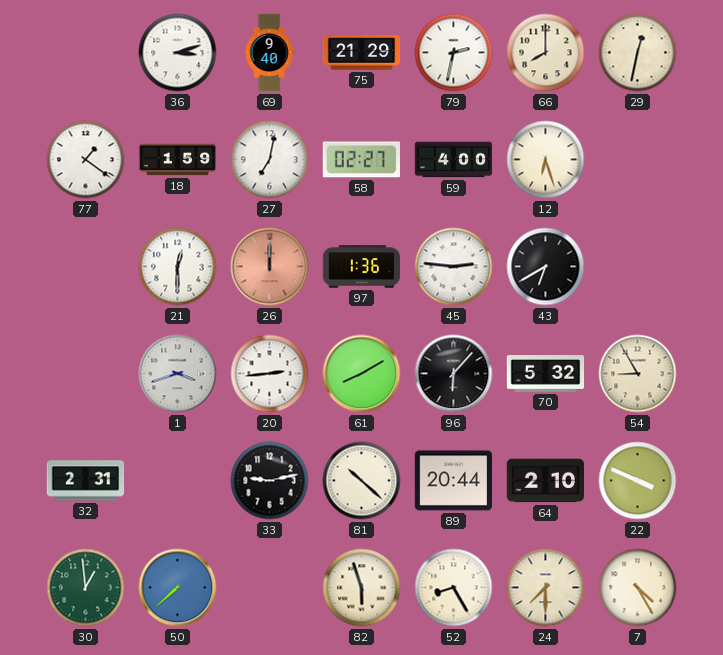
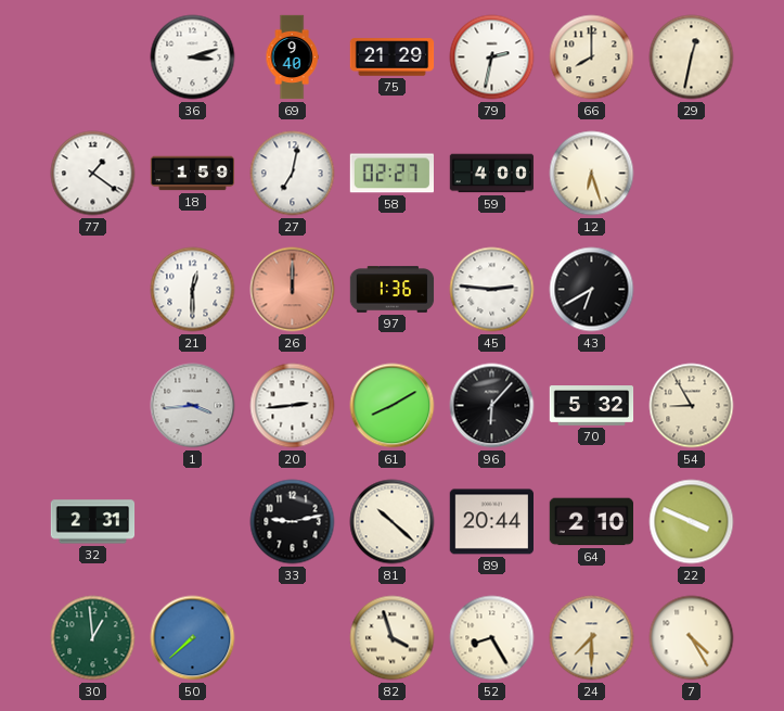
1: 3:42 -> 3:44 (193, 406)
82: 5:57 -> 3:57 (393, 638)
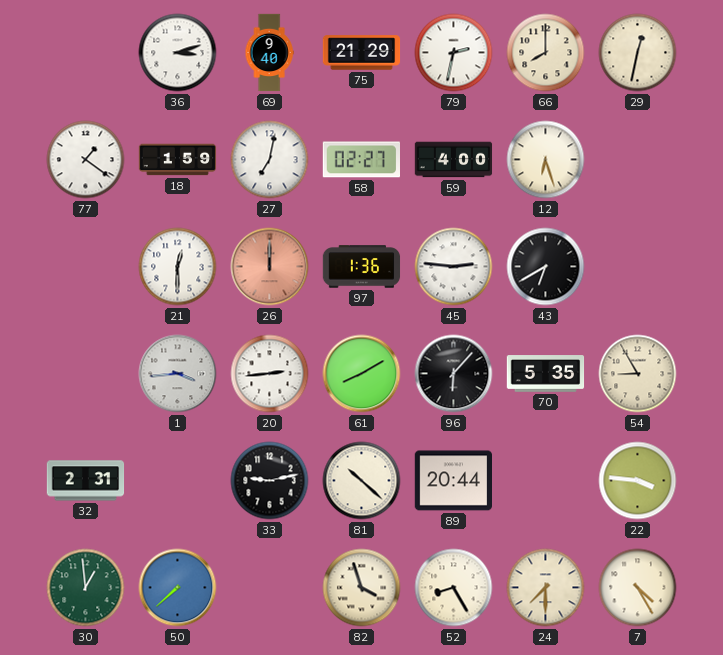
70: 5:32 -> 5:35 (546, 374)
64: 2:10 -> none (591, 522)
22: 3:49 -> 3:46 (638, 481)
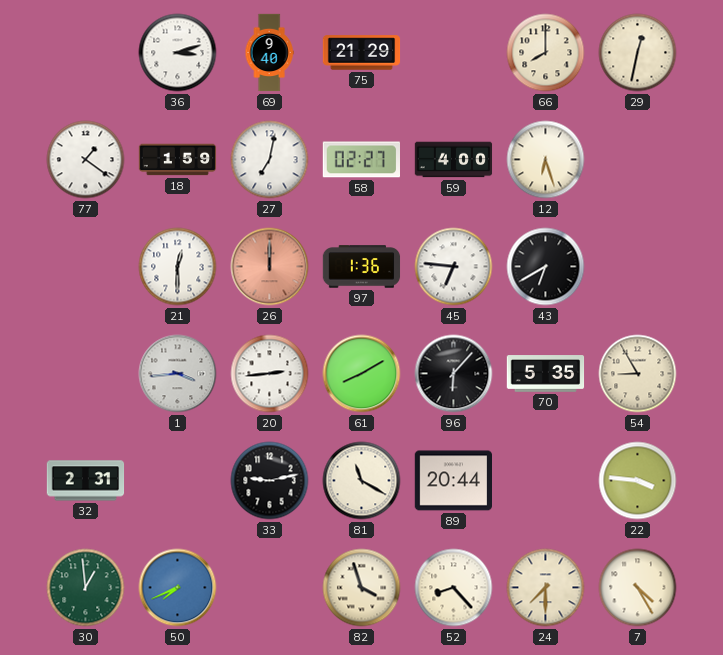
79: 2:32 -> none (454, 53)
45: 2:46 -> 6:46 (454, 267)
81: 10:22 -> 11:20 (362, 481)
50: 7:38 -> 7:41 (178, 588)
52: 8:25 -> 8:23 (454, 588)
